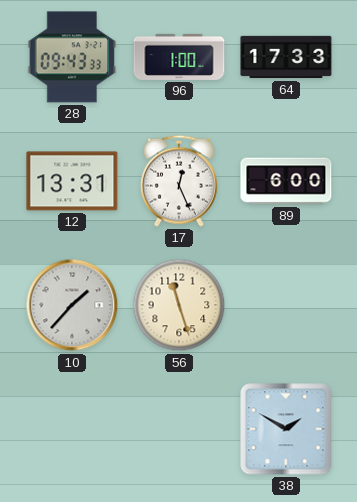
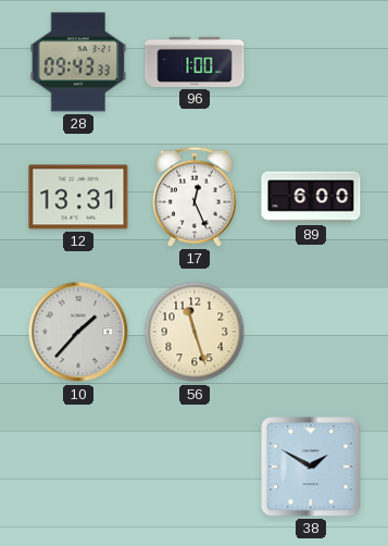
64: 17:33 -> none (286, 57)
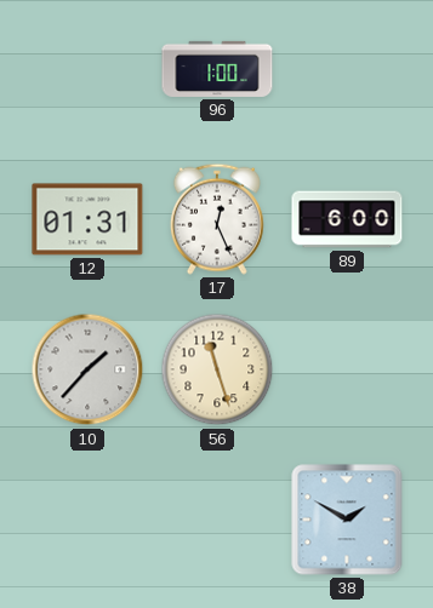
28: 09:43 -> none (78, 62)
12: 13:31 -> 01:31 (87, 219)
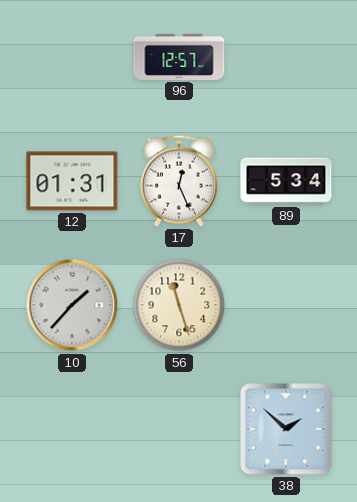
96: 1:00 -> 12:57 (179, 57)
89: 6:00 -> 5:34 (286, 181)
38: 1:50 -> 1:52 (286, 429)
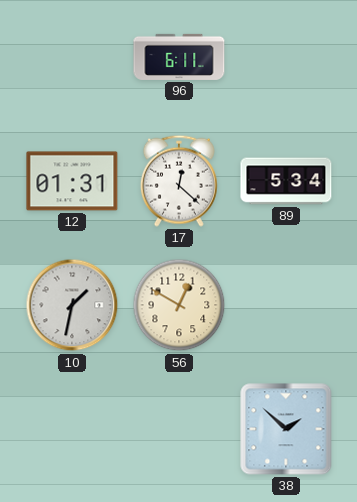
96: 12:57 -> 6:11 (179, 57)
17: 12:26 -> 12:22 (179, 181)
10: 1:37 -> 1:32 (72, 305)
56: 11:27 -> 12:50 (179, 305)
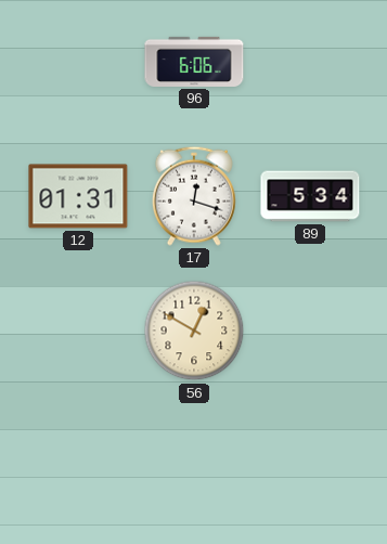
96: 6:11 -> 6:06 (194, 62)
17: 12:22 -> 12:18 (194, 196)
10: 1:32 -> none (72, 305)
38: 1:52 -> none (286, 429)
